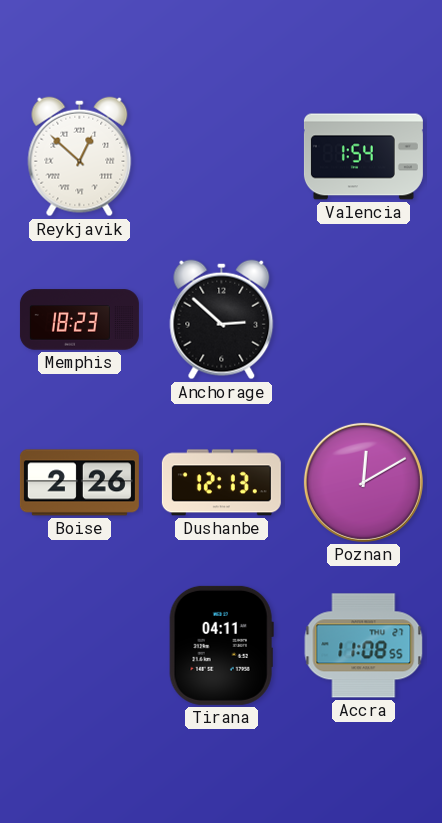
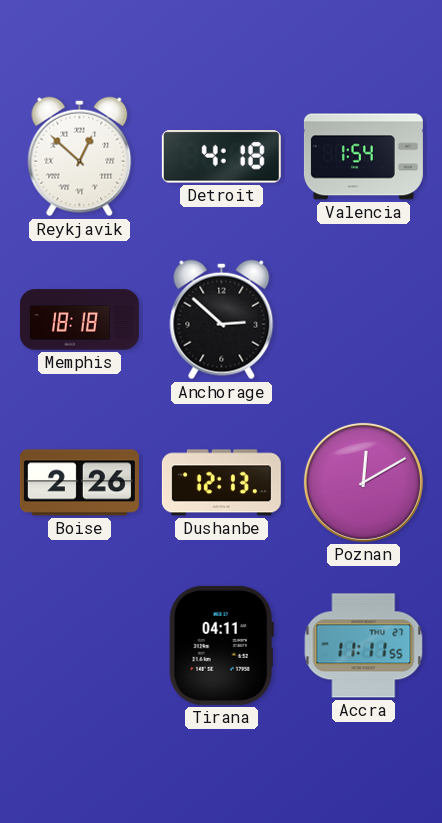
Detroit: none -> 4:18 (221, 157)
Memphis: 18:23 -> 18:18 (79, 320)
Accra: 11:08 -> 11:11 (364, 646)
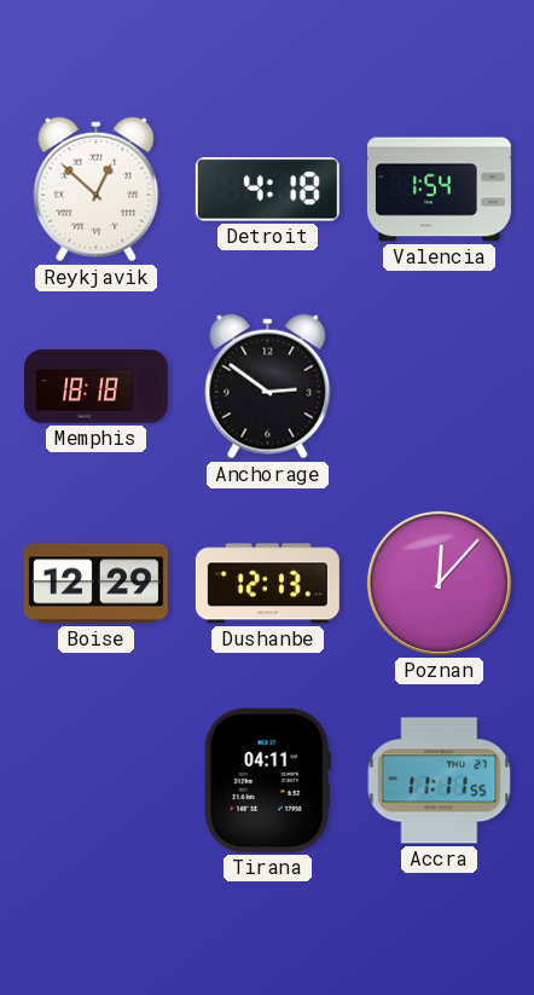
Anchorage: 2:52 -> 2:51 (268, 387)
Boise: 2:26 -> 12:29 (95, 584)
Poznan: 12:10 -> 12:07 (439, 583)
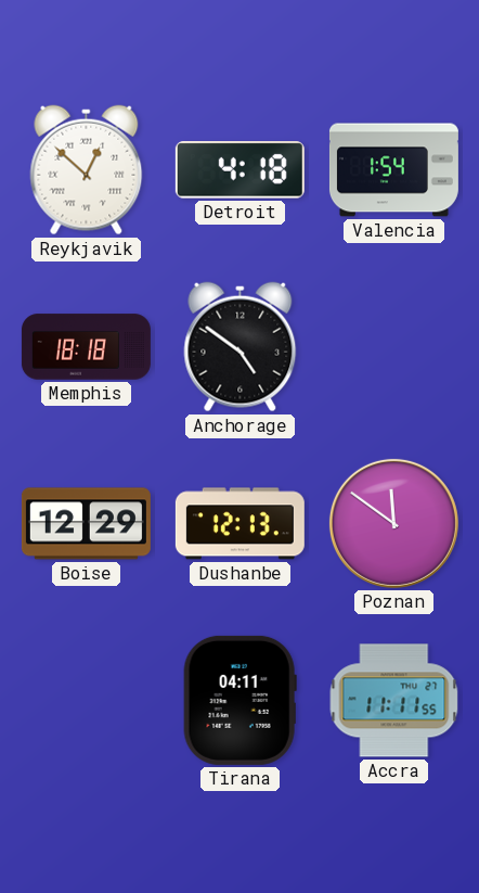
Anchorage: 2:51 -> 4:51 (241, 347)
Poznan: 12:07 -> 11:51 (393, 523)
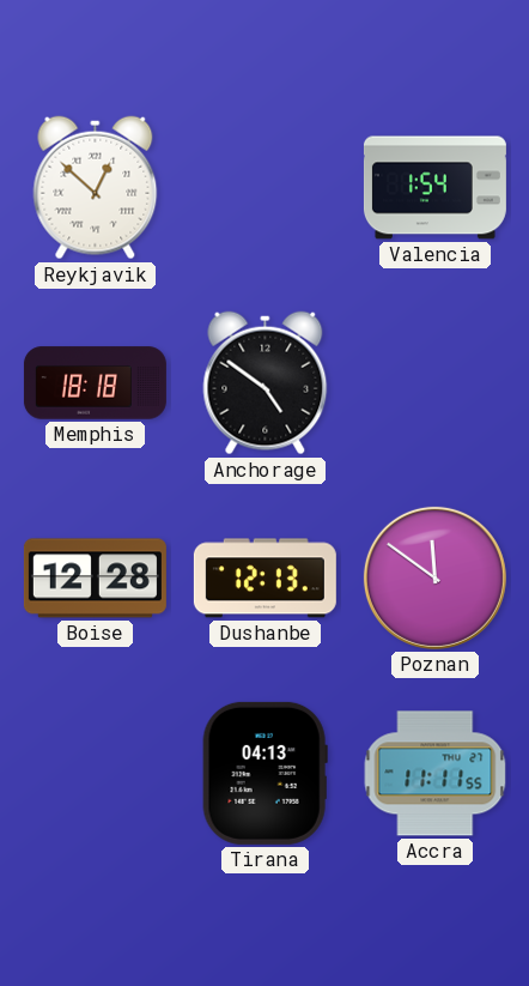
Detroit: 4:18 -> none (239, 170)
Boise: 12:29 -> 12:28 (95, 579)
Tirana: 04:11 -> 04:13 (264, 773)
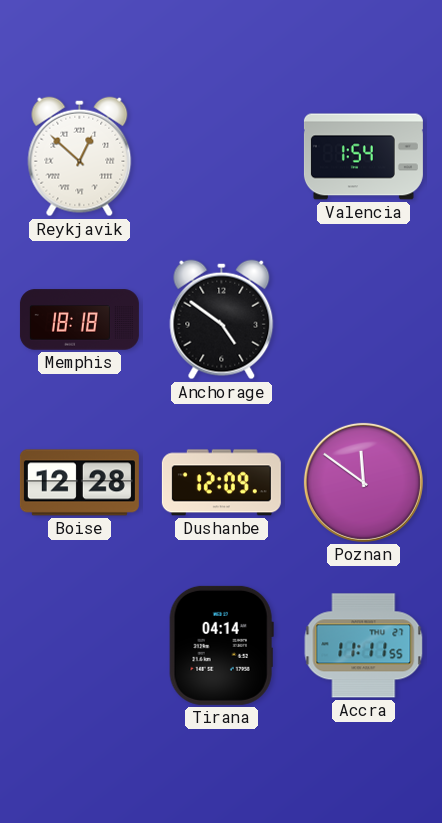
Dushanbe: 12:13 -> 12:09 (221, 483)
Tirana: 04:13 -> 04:14 (221, 645)
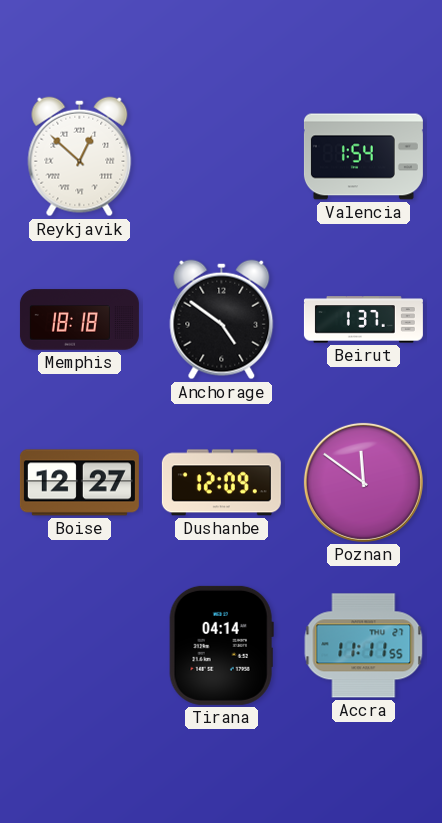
Beirut: none -> 1:37 (363, 320)
Boise: 12:28 -> 12:27 (79, 483)
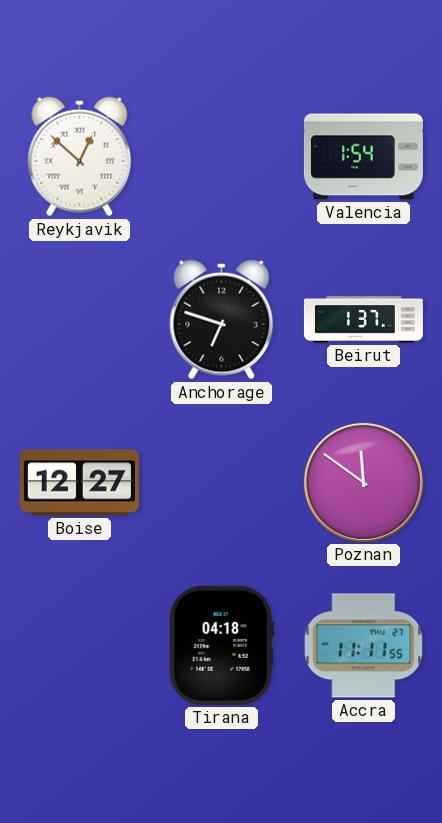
Memphis: 18:18 -> none (79, 320)
Anchorage: 4:51 -> 6:48 (222, 320)
Dushanbe: 12:09 -> none (221, 483)
Tirana: 04:14 -> 04:18 (221, 645)
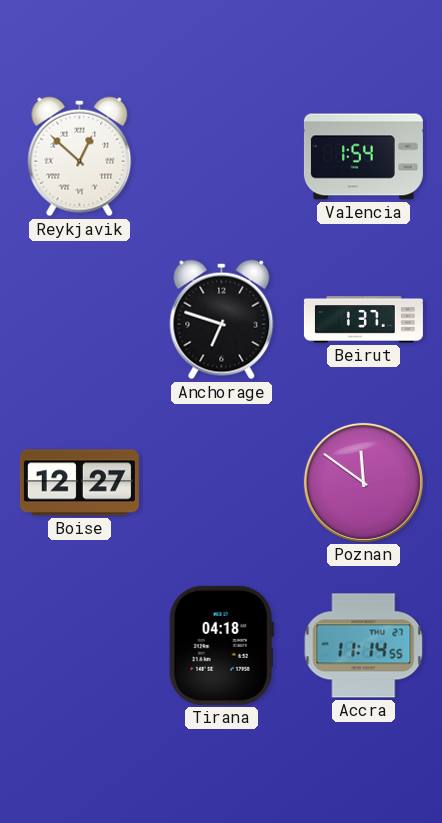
Accra: 11:11 -> 11:14 (364, 646)
